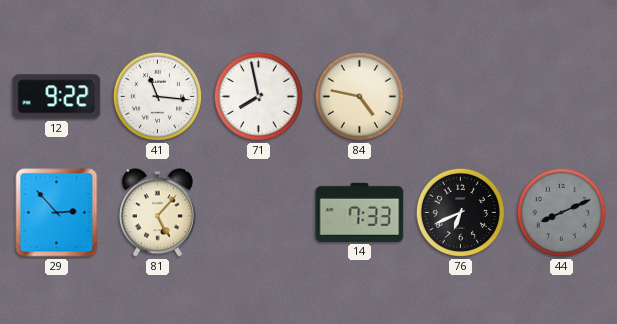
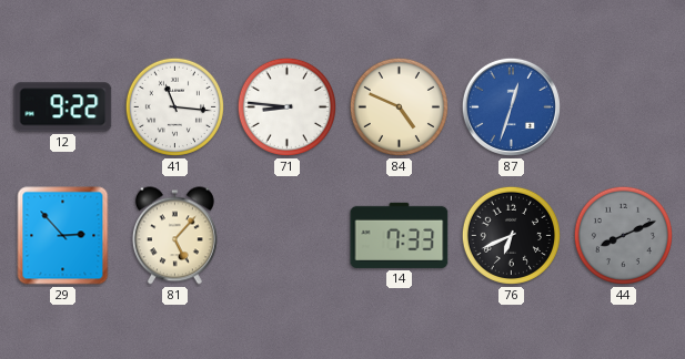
71: 7:58 -> 8:46 (286, 106)
84: 4:47 -> 4:49 (399, 106)
87: none -> 12:33 (511, 106)
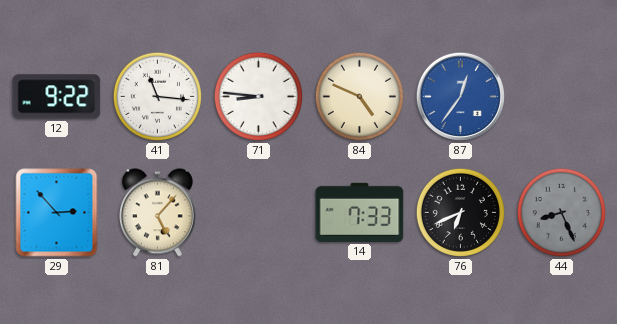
87: 12:33 -> 12:36 (460, 96)
44: 8:11 -> 8:26 (561, 212)
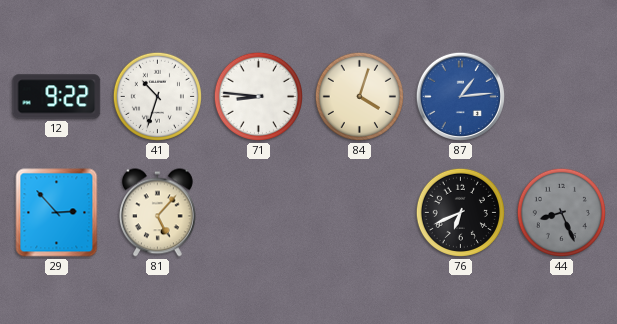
41: 11:16 -> 10:33 (157, 96)
84: 4:49 -> 4:03 (359, 96)
87: 12:36 -> 1:14 (460, 96)
14: 7:33 -> none (360, 212)
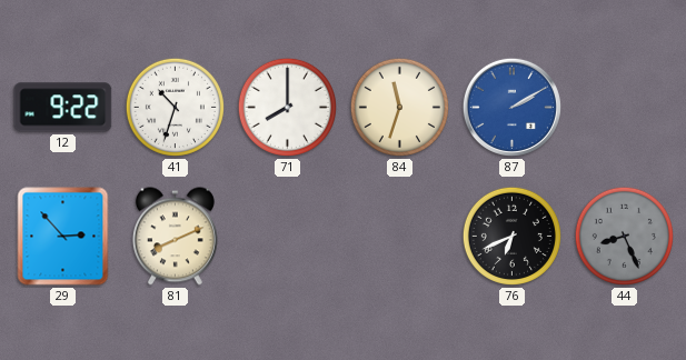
71: 8:46 -> 8:00 (287, 107)
84: 4:03 -> 11:33 (399, 107)
87: 1:14 -> 2:10 (511, 107)
81: 5:07 -> 8:11 (175, 237)
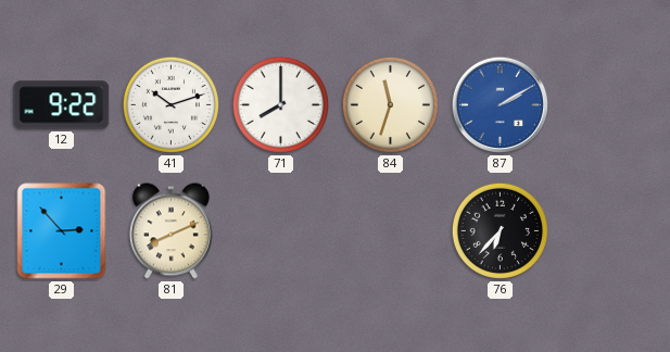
41: 10:33 -> 10:12 (170, 104)
76: 6:41 -> 6:37 (500, 230)
44: 8:26 -> none (624, 236)
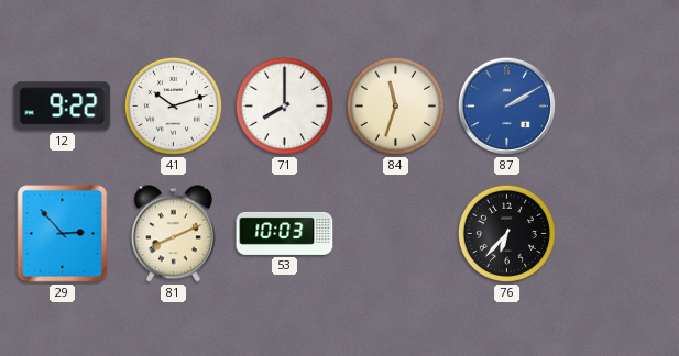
53: none -> 10:03 (285, 233)
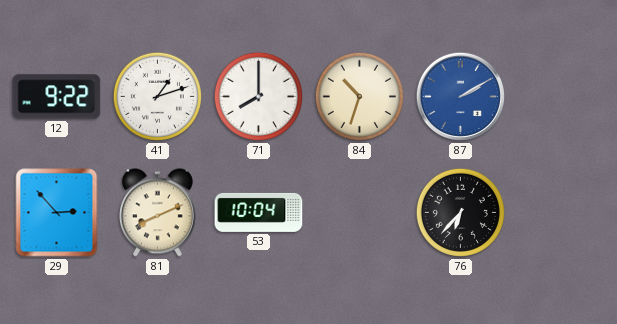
41: 10:12 -> 1:12 (157, 96)
84: 11:33 -> 10:33 (359, 96)
53: 10:03 -> 10:04 (259, 212)
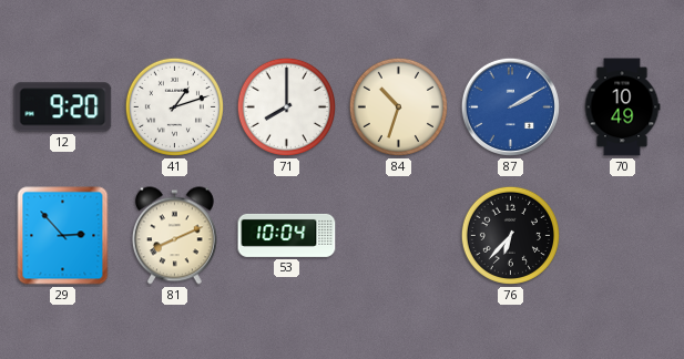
12: 9:22 -> 9:20 (63, 107)
70: none -> 10:49 (622, 107)
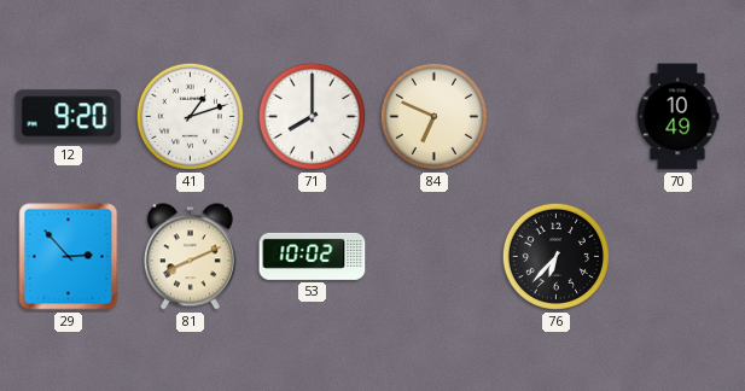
84: 10:33 -> 6:49 (433, 116)
87: 2:10 -> none (510, 106)
53: 10:04 -> 10:02 (313, 256)
